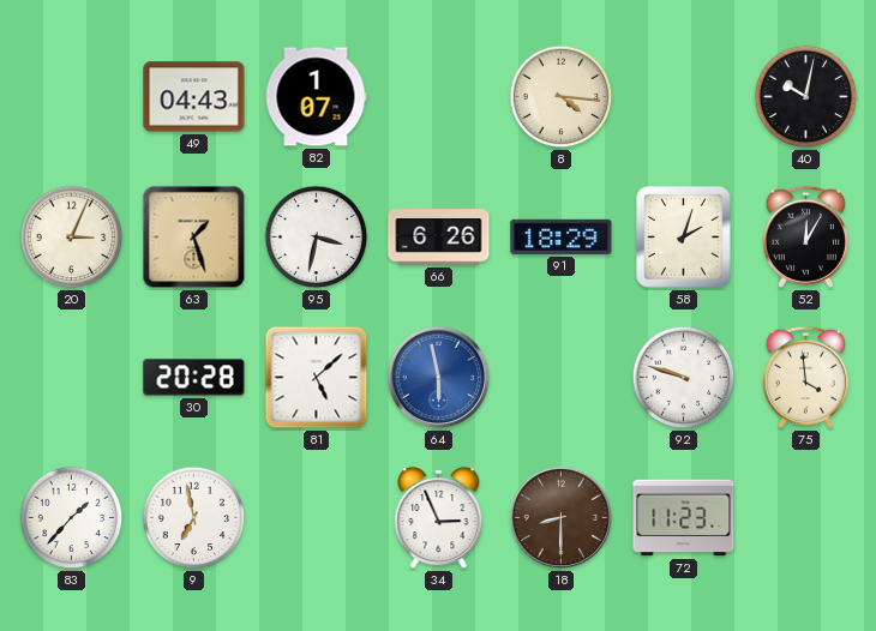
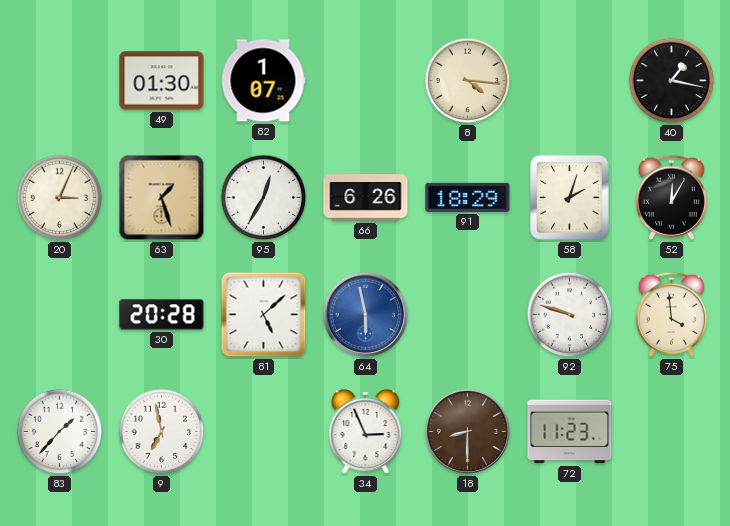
49: 04:43 -> 01:30 (162, 81)
40: 10:02 -> 1:17 (672, 81)
95: 3:32 -> 12:35 (264, 198)
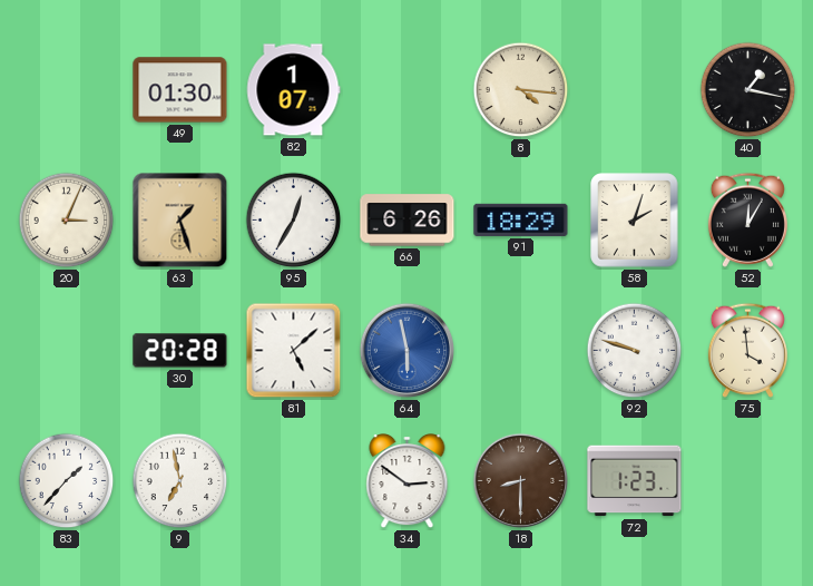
34: 2:56 -> 2:51 (408, 482)
72: 11:23 -> 1:23 (635, 481)
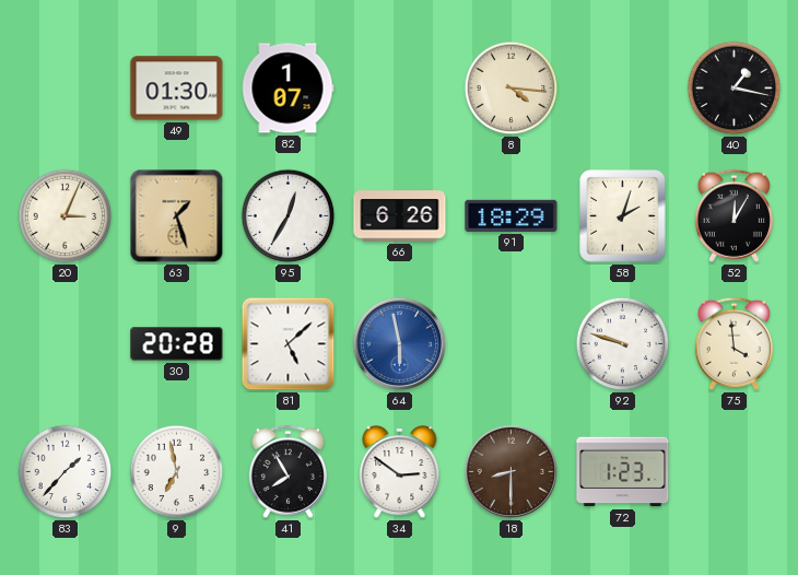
41: none -> 7:55 (287, 471)
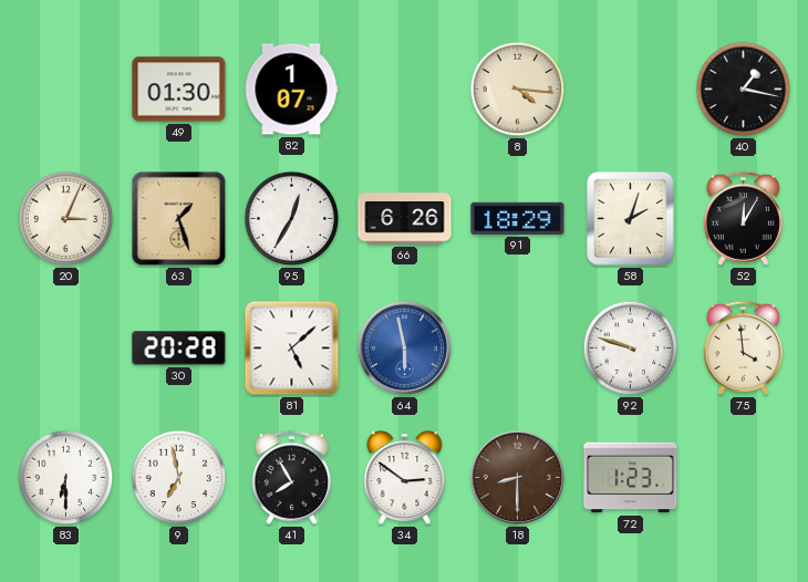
83: 1:37 -> 6:30 (66, 478)
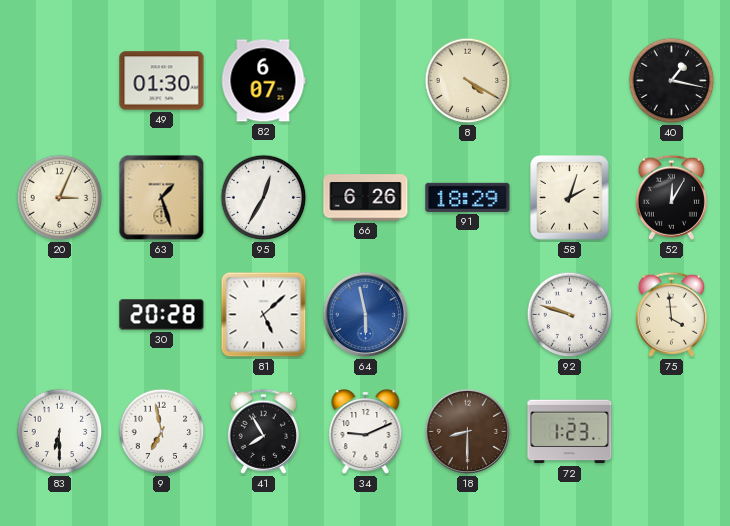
82: 1:07 -> 6:07 (263, 81)
8: 4:16 -> 4:20 (468, 81)
34: 2:51 -> 9:11 (366, 433)
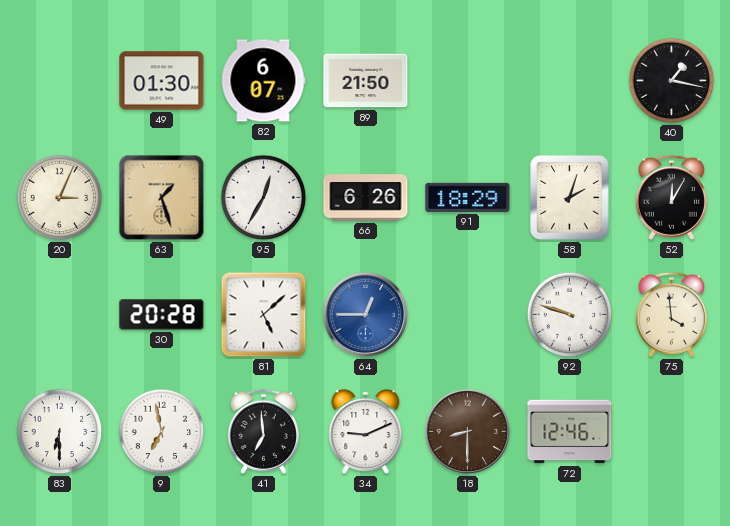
89: none -> 21:50 (366, 81)
8: 4:20 -> none (468, 81)
64: 5:58 -> 12:45 (366, 315)
41: 7:55 -> 6:59 (263, 431)
72: 1:23 -> 12:46 (570, 432)
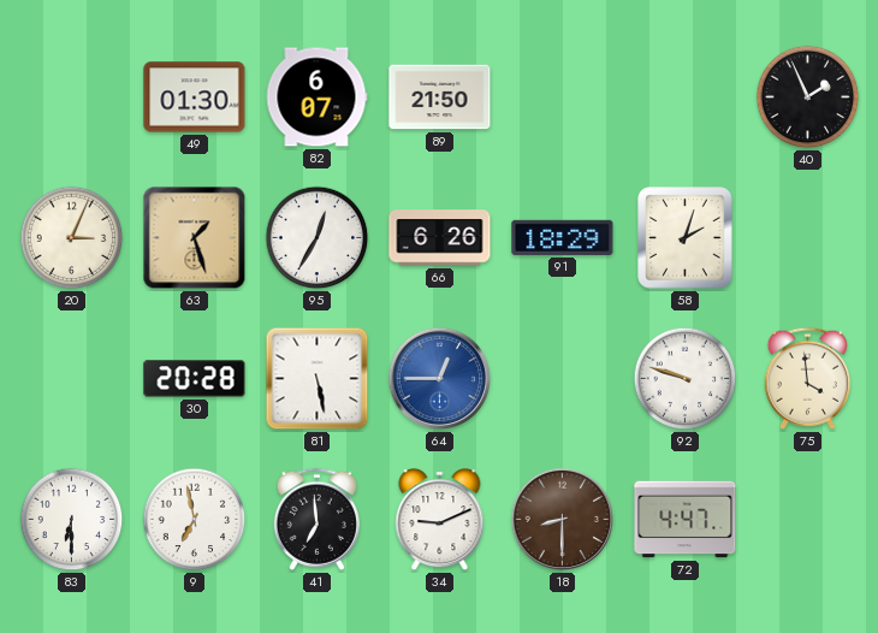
40: 1:17 -> 1:56 (808, 97)
52: 12:05 -> none (671, 197)
81: 5:08 -> 5:28 (318, 379)
72: 12:46 -> 4:47 (686, 520)
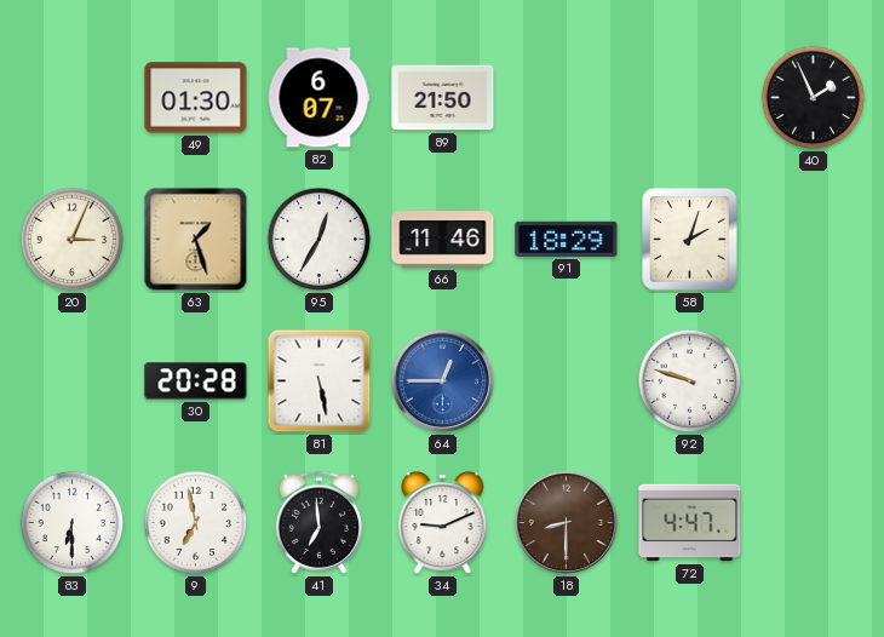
66: 6:26 -> 11:46 (443, 240)
75: 3:59 -> none (807, 378)
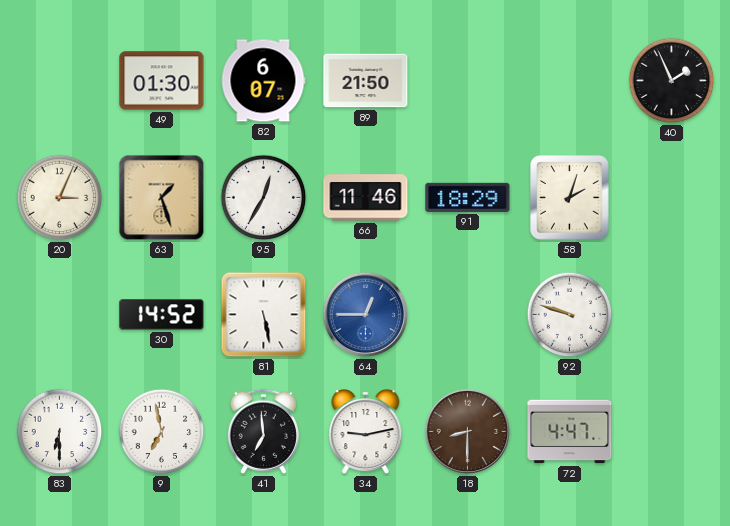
30: 20:28 -> 14:52 (162, 315)
34: 9:11 -> 9:13 (366, 433)
